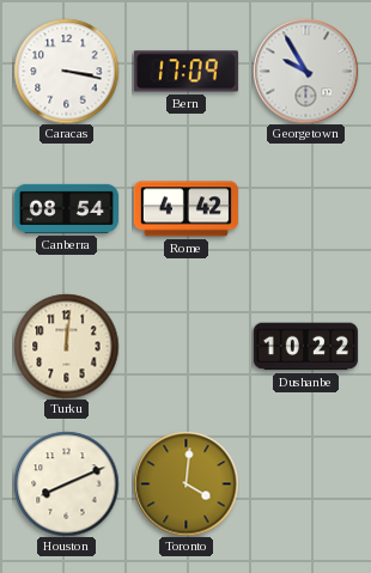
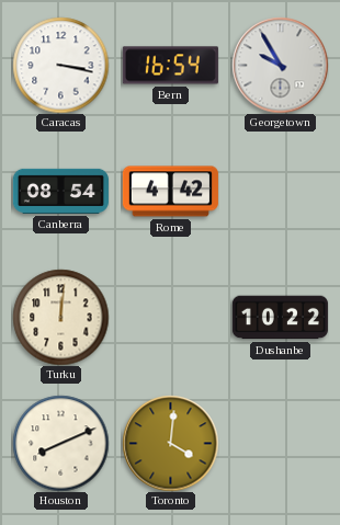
Bern: 17:09 -> 16:54 (170, 66)
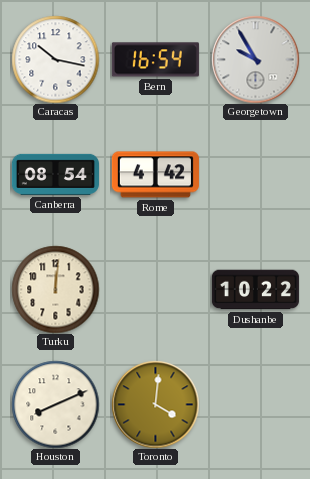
Caracas: 3:17 -> 10:17 (55, 59)
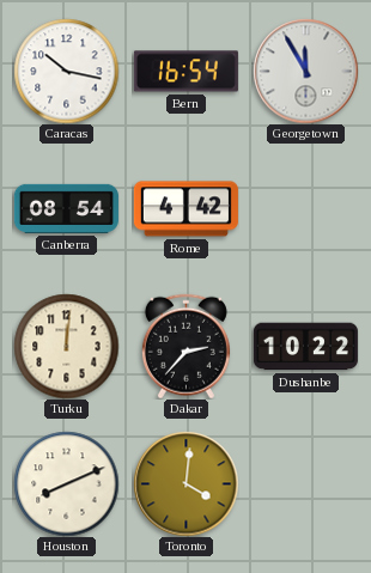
Georgetown: 9:55 -> 11:55 (305, 71)
Dakar: none -> 2:37 (185, 346)
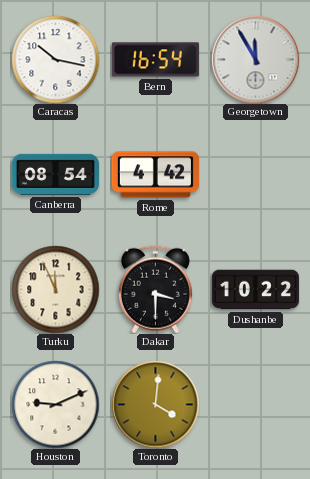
Turku: 12:01 -> 11:56 (55, 289)
Dakar: 2:37 -> 3:30 (155, 289)
Houston: 8:11 -> 9:11 (55, 404)
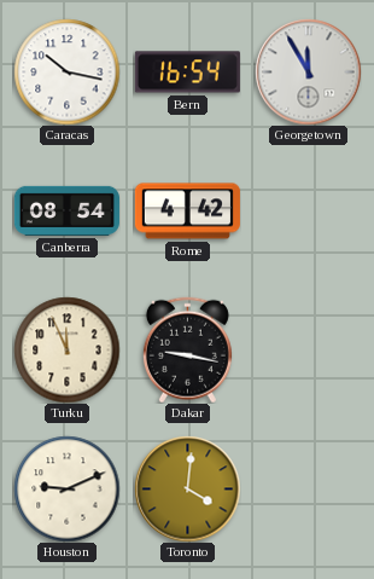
Dakar: 3:30 -> 9:17 (187, 349)
Dushanbe: 10:22 -> none (255, 290)
